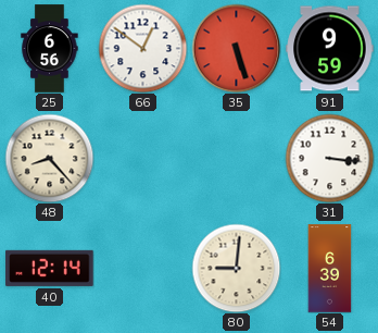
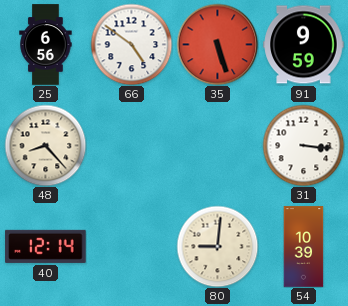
66: 12:51 -> 4:51 (131, 44)
54: 6:39 -> 10:39 (304, 247)
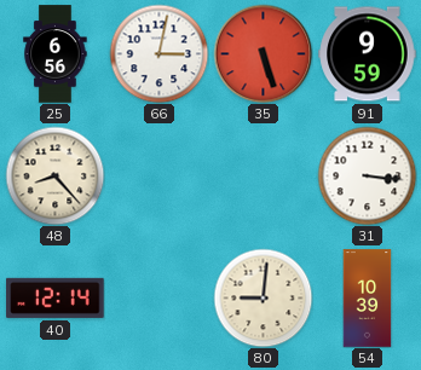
66: 4:51 -> 3:02 (158, 53)
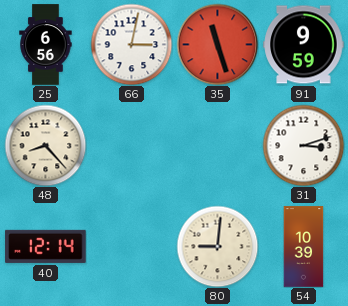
35: 5:27 -> 11:27 (217, 44)
31: 3:16 -> 3:12 (303, 145)
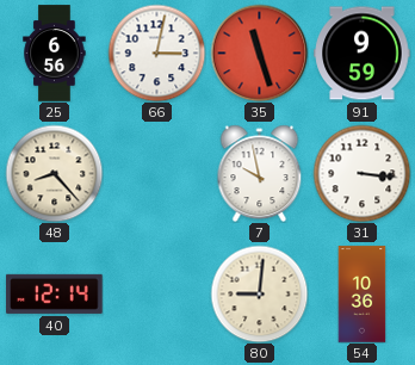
7: none -> 9:58 (260, 173)
31: 3:12 -> 3:16 (361, 173)
54: 10:39 -> 10:36 (363, 295)
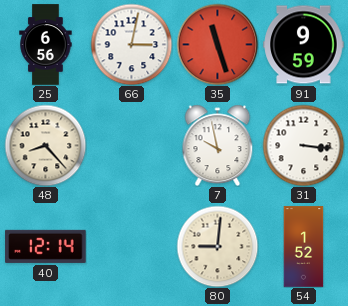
54: 10:36 -> 1:52 (304, 247)
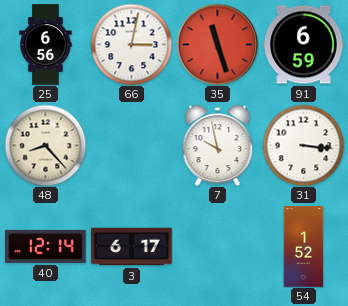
91: 9:59 -> 6:59 (304, 45)
3: none -> 6:17 (132, 247)
80: 9:01 -> none (217, 246)
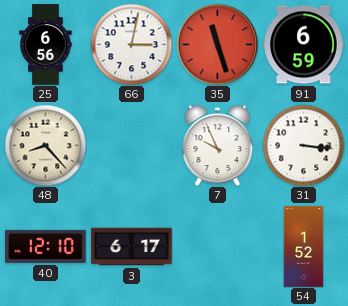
7: 9:58 -> 9:56 (218, 145)
40: 12:14 -> 12:10 (46, 246)
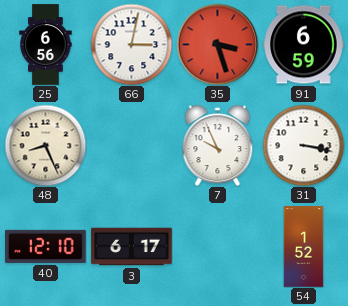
35: 11:27 -> 3:27 (217, 44)
48: 8:23 -> 8:26 (45, 145)
31: 3:16 -> 3:17 (303, 145)
